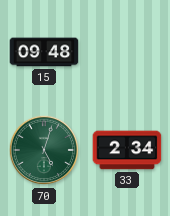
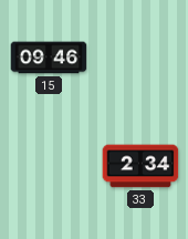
15: 09:48 -> 09:46 (49, 58)
70: 5:03 -> none (44, 150)
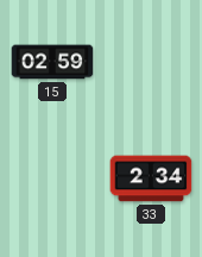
15: 09:46 -> 02:59 (52, 62)
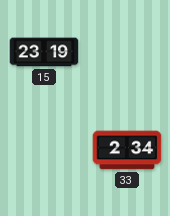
15: 02:59 -> 23:19 (44, 52)
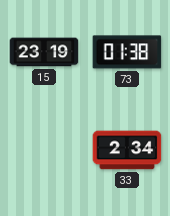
73: none -> 01:38 (127, 52)
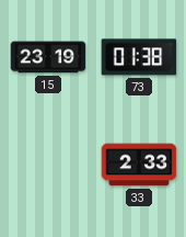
33: 2:34 -> 2:33 (139, 165)
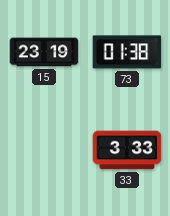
33: 2:33 -> 3:33 (127, 150)
